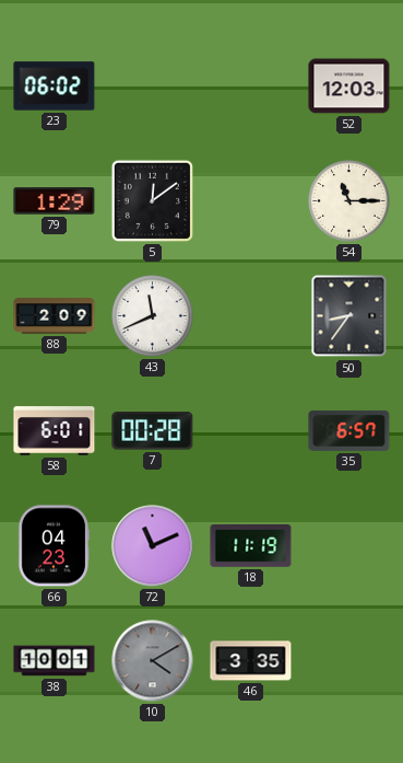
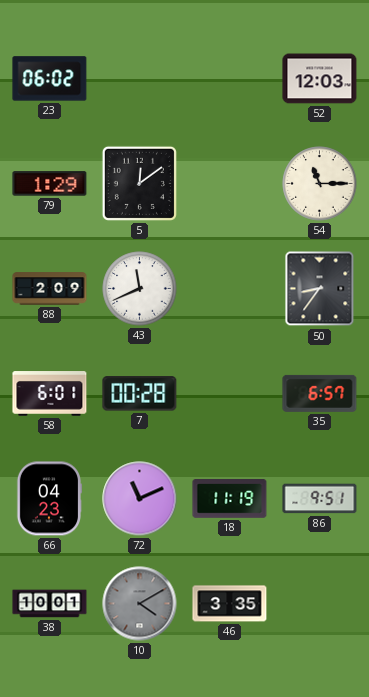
86: none -> 9:51 (320, 499)
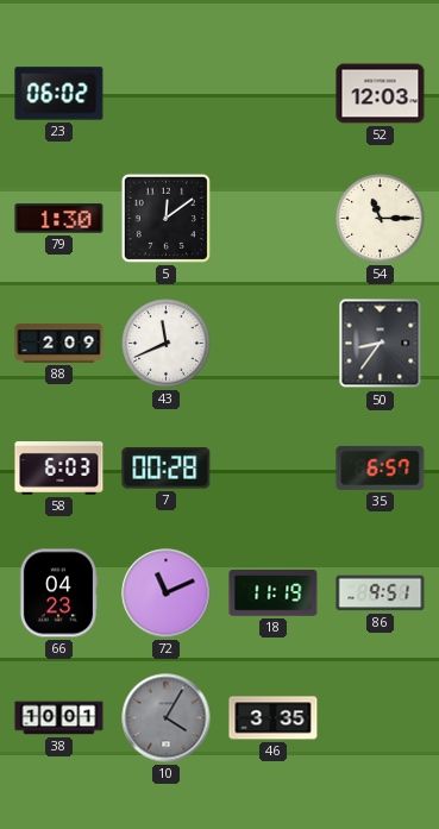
79: 1:29 -> 1:30 (59, 219)
58: 6:01 -> 6:03 (59, 469)
10: 4:10 -> 4:05 (167, 718)
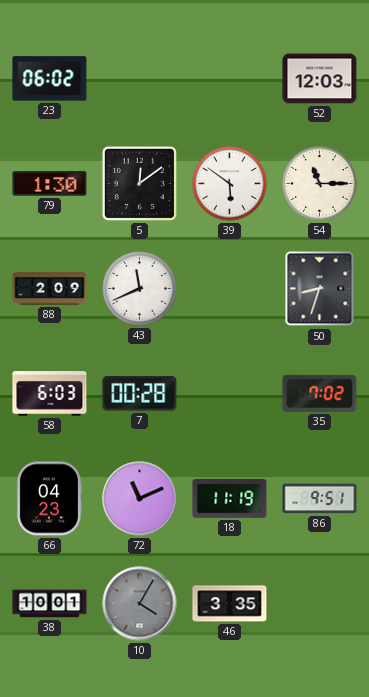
39: none -> 5:51 (230, 184)
50: 8:36 -> 8:33 (320, 289)
35: 6:57 -> 7:02 (320, 393)
